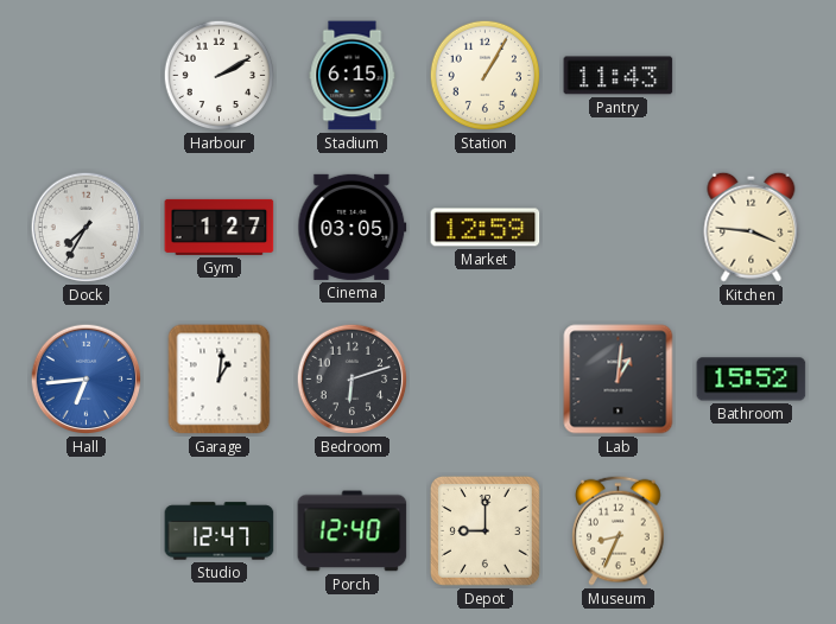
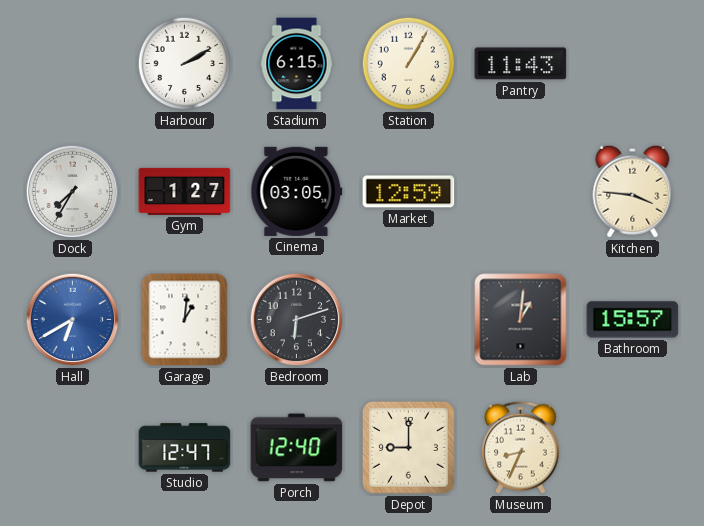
Hall: 6:44 -> 6:40 (73, 320)
Bathroom: 15:52 -> 15:57 (633, 320)
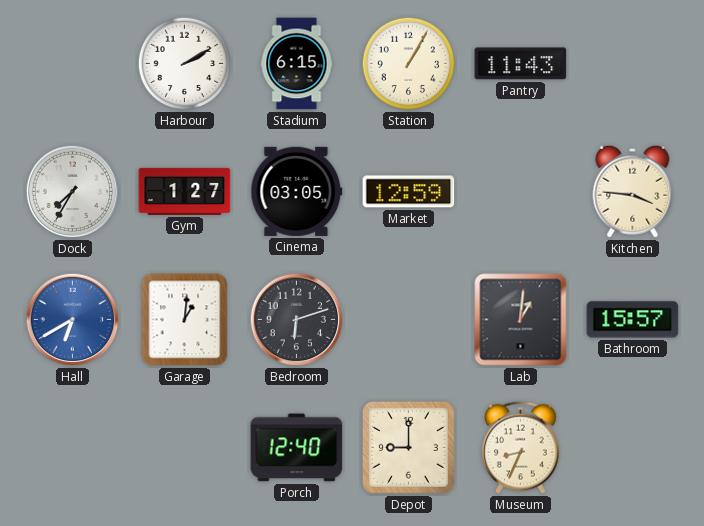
Studio: 12:47 -> none (185, 448)
